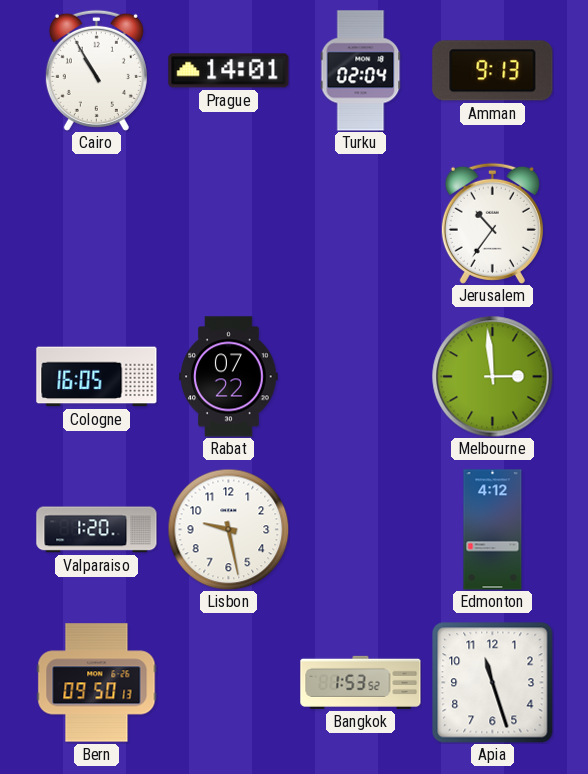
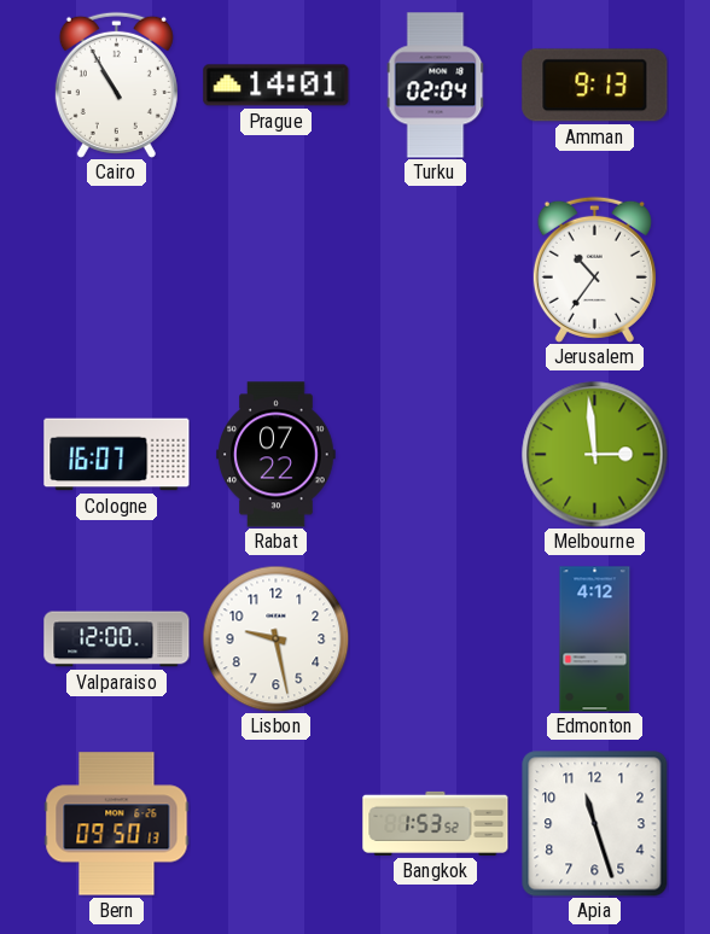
Cologne: 16:05 -> 16:07 (117, 455)
Valparaiso: 1:20 -> 12:00 (117, 640)
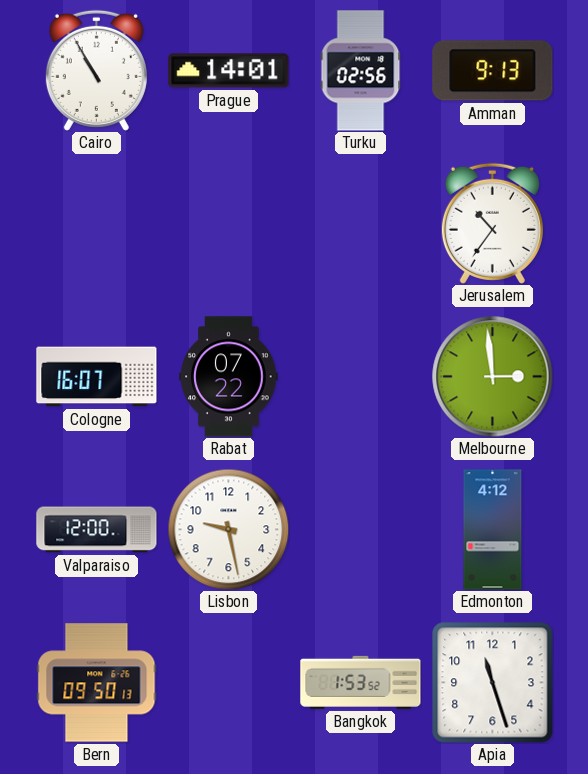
Turku: 02:04 -> 02:56 (361, 71)
